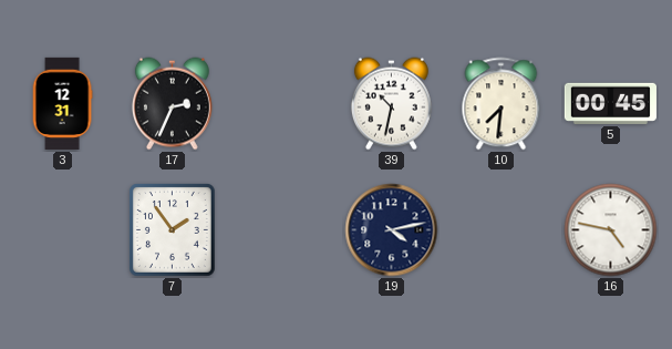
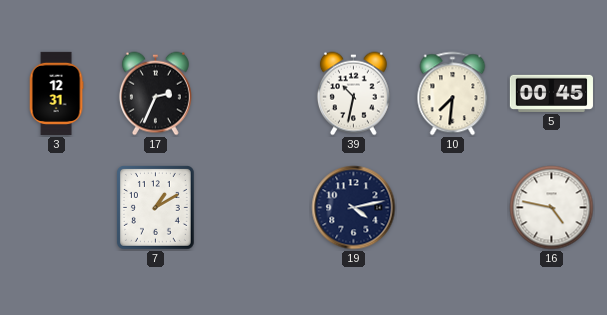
7: 1:54 -> 1:10 (155, 208)
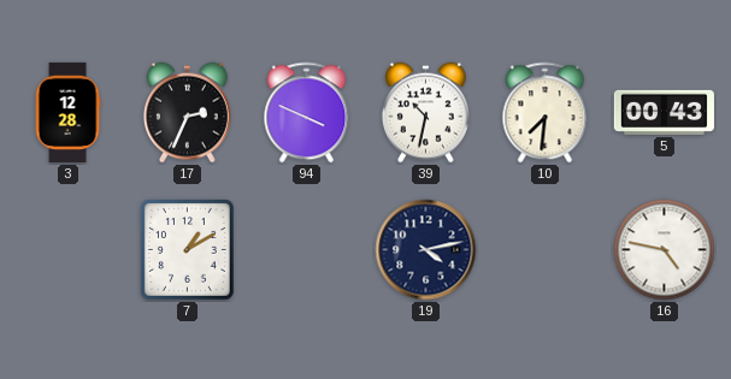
3: 12:31 -> 12:28 (67, 112)
94: none -> 3:49 (307, 113)
5: 00:45 -> 00:43 (664, 112)
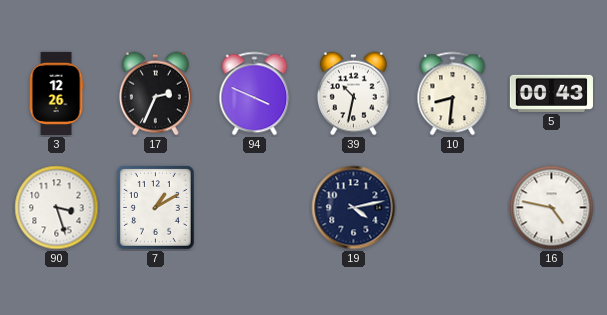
3: 12:28 -> 12:26 (56, 93)
10: 7:31 -> 8:31 (453, 94)
90: none -> 3:27 (57, 208)
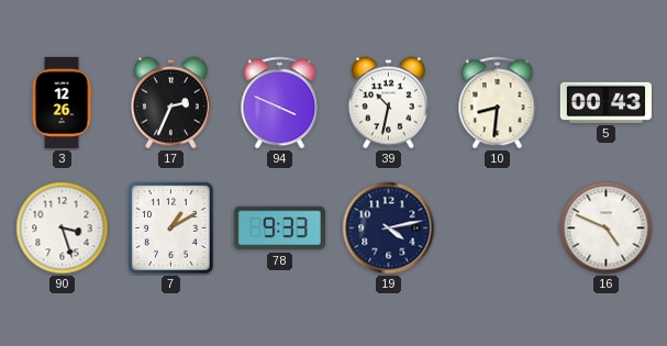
78: none -> 9:33 (279, 228)
16: 4:47 -> 4:49 (607, 228)
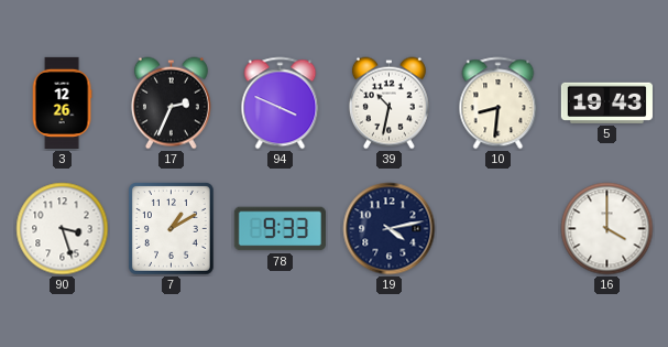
5: 00:43 -> 19:43 (606, 102)
16: 4:49 -> 4:00 (607, 229)
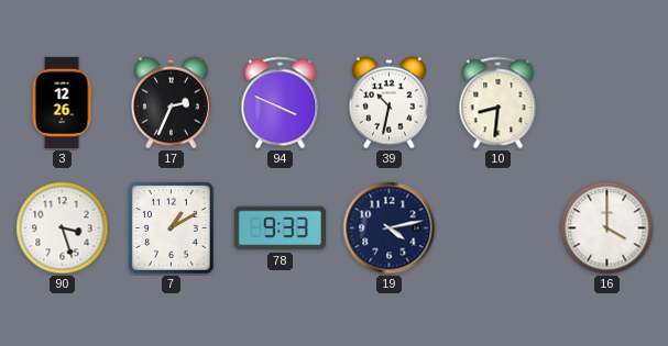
5: 19:43 -> none (606, 102)
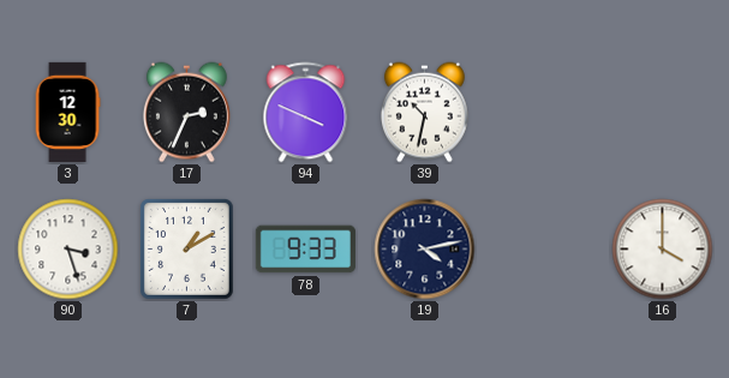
3: 12:26 -> 12:30 (67, 112)
10: 8:31 -> none (499, 103)
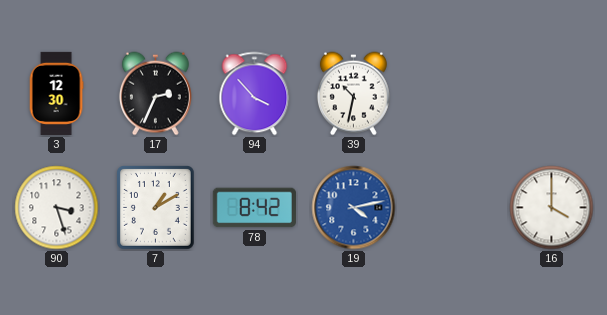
94: 3:49 -> 3:53 (255, 94)
78: 9:33 -> 8:42 (254, 208)
19 dial: navy -> blue (354, 208)
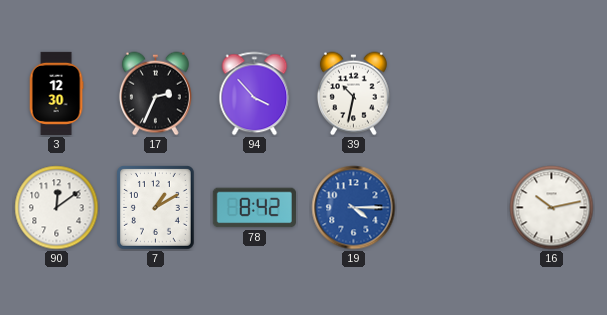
90: 3:27 -> 12:09 (57, 208)
19: 4:13 -> 4:15 (354, 208)
16: 4:00 -> 10:13 (552, 208)
